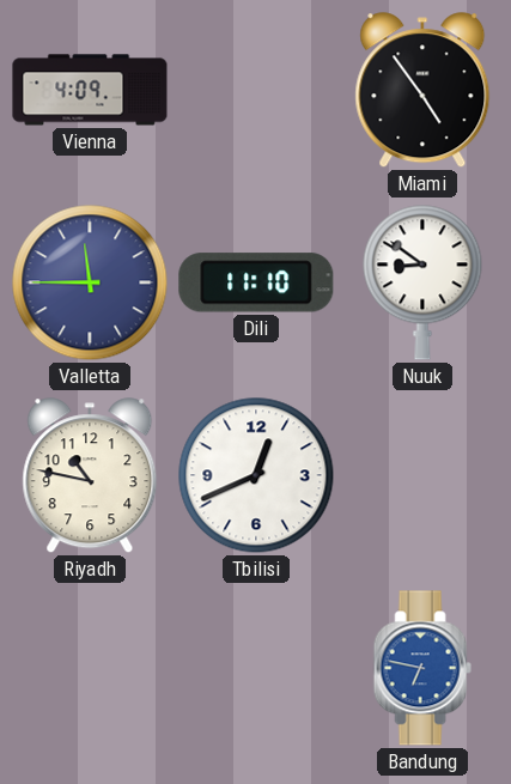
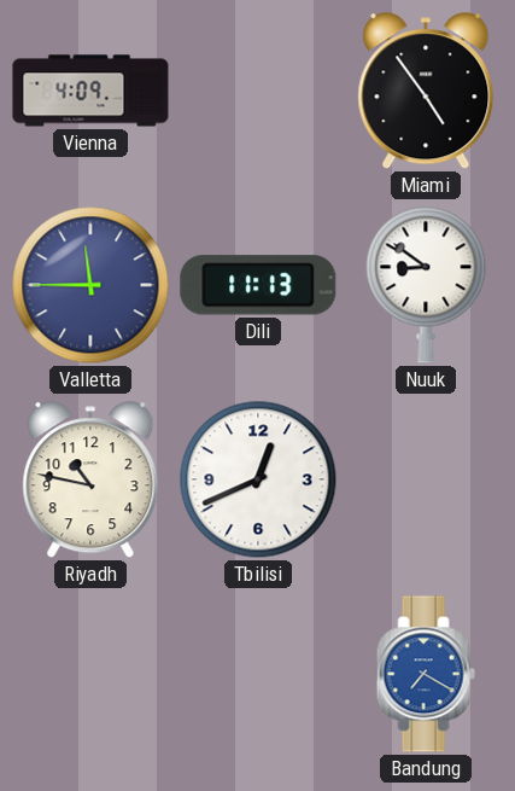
Dili: 11:10 -> 11:13 (258, 285)
Bandung: 6:47 -> 7:20 (426, 674)
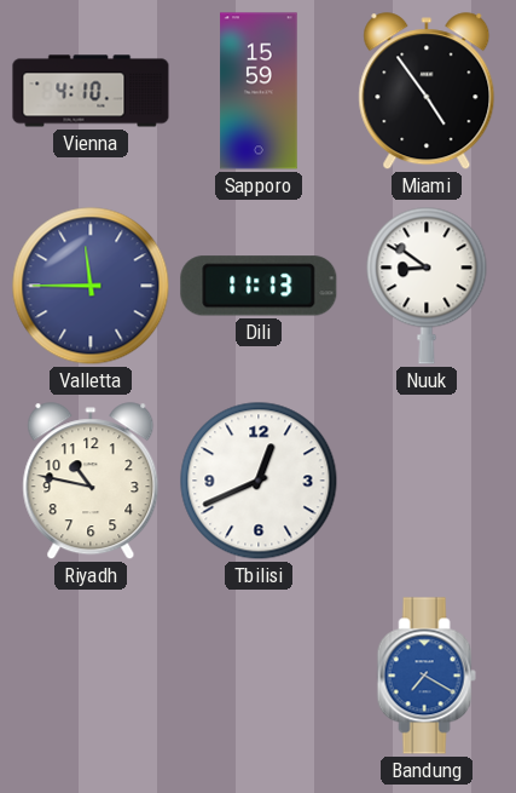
Vienna: 4:09 -> 4:10 (91, 91)
Sapporo: none -> 15:59 (259, 91)
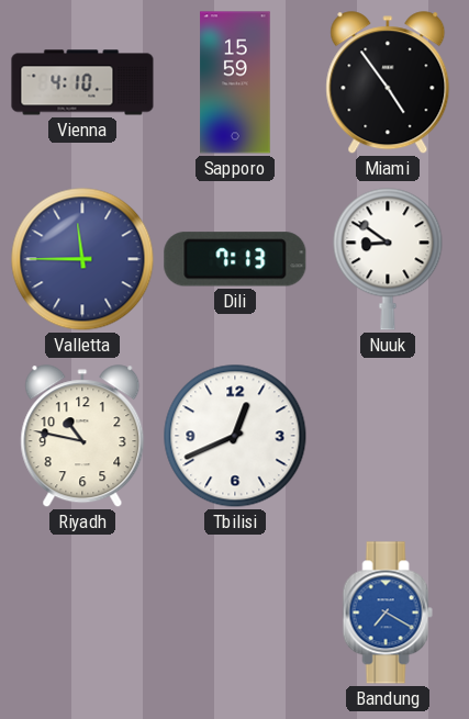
Dili: 11:13 -> 7:13 (235, 259)
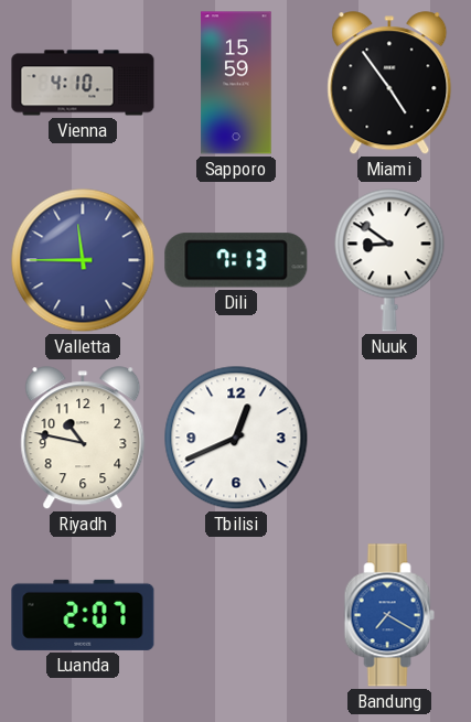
Luanda: none -> 2:07 (83, 615)
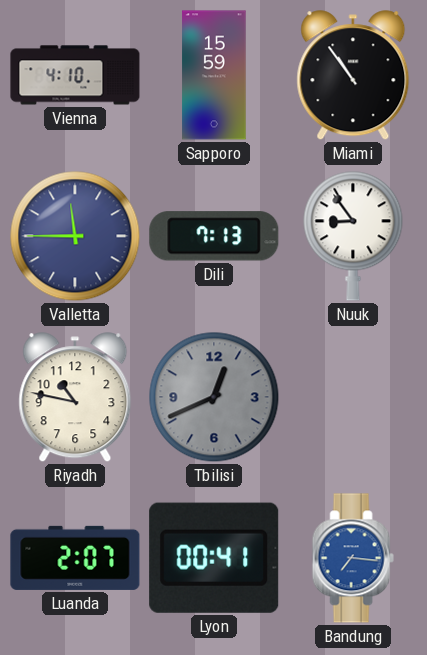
Miami: 4:54 -> 10:54 (353, 76)
Nuuk: 8:51 -> 8:54 (353, 236)
Tbilisi dial: white -> grey (214, 397)
Lyon: none -> 00:41 (214, 558)
Bandung: 7:20 -> 7:16 (353, 558)
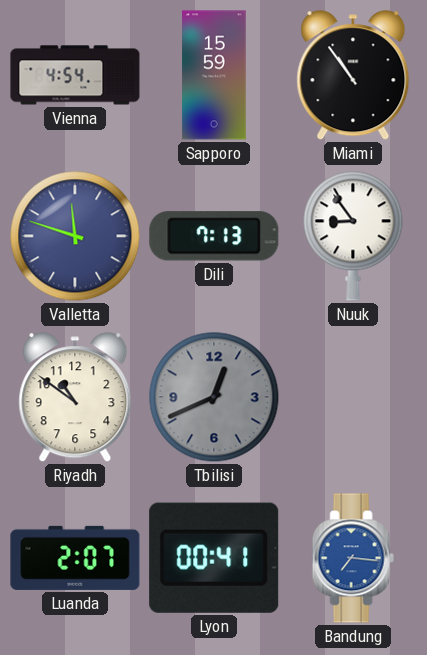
Vienna: 4:10 -> 4:54 (75, 75)
Valletta: 11:45 -> 11:48 (75, 236)
Riyadh: 10:47 -> 10:51 (75, 398)
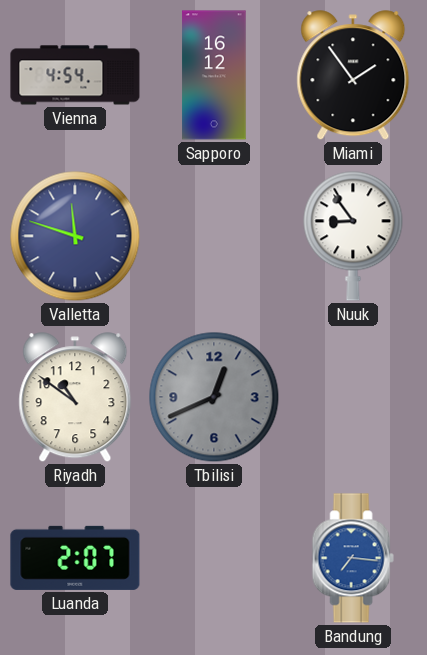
Sapporo: 15:59 -> 16:12 (214, 75)
Miami: 10:54 -> 1:54 (353, 76)
Dili: 7:13 -> none (214, 236)
Lyon: 00:41 -> none (214, 558)
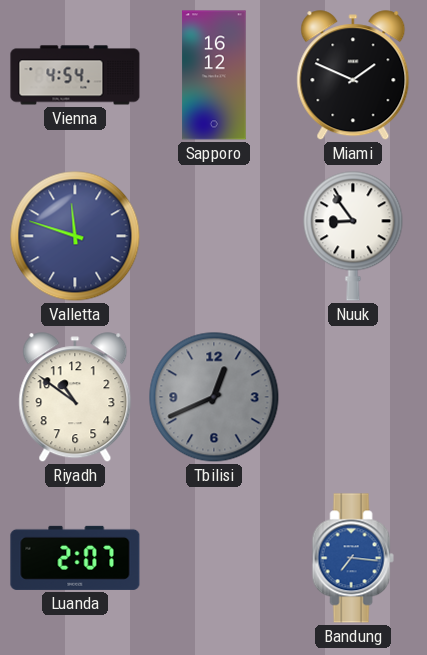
Miami: 1:54 -> 1:49 (353, 76)
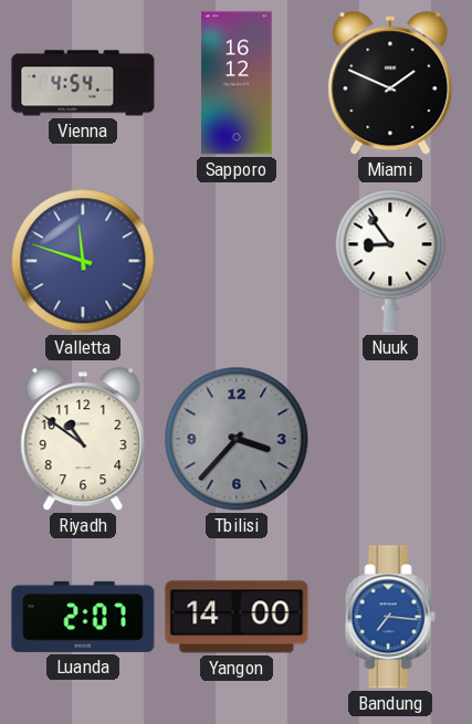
Tbilisi: 12:41 -> 3:37 (237, 439)
Yangon: none -> 14:00 (237, 617)
